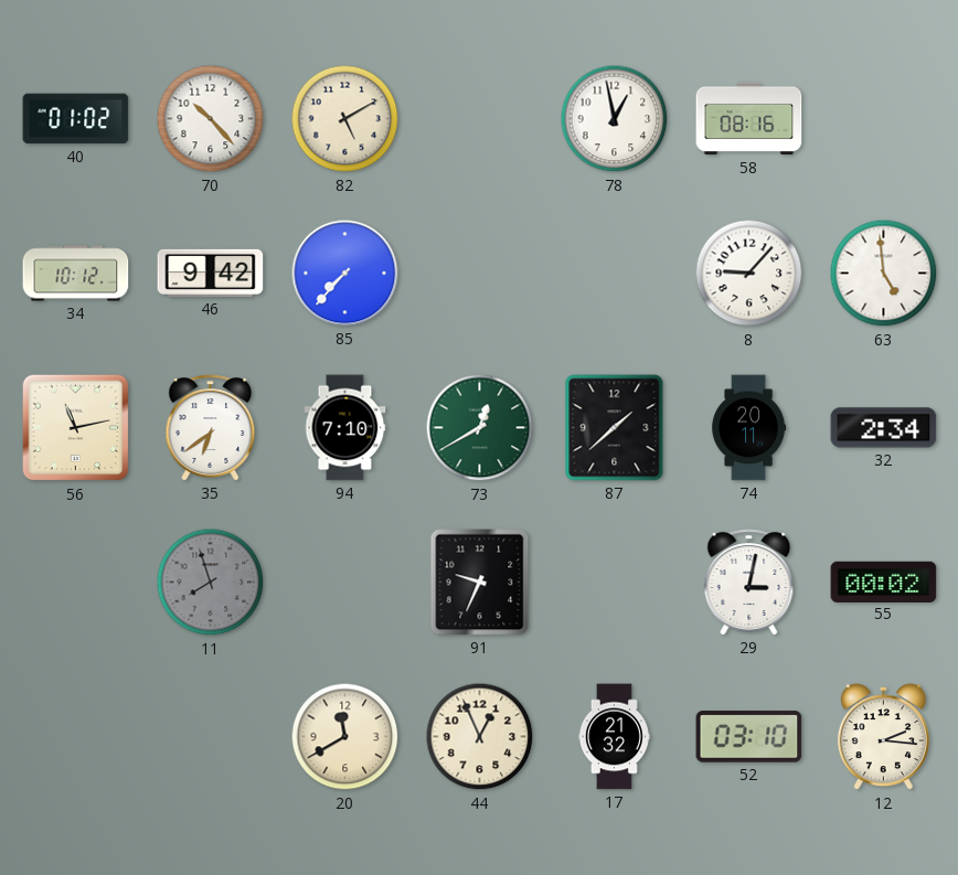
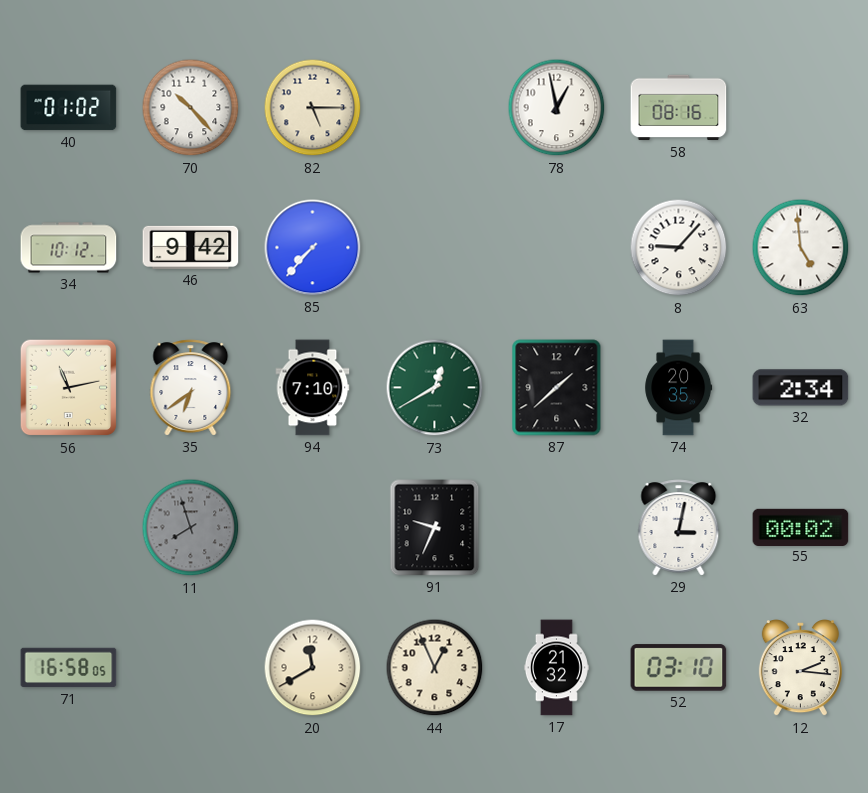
82: 5:10 -> 5:15 (313, 108)
74: 20:11 -> 20:35 (679, 388)
71: none -> 16:58 (69, 668)
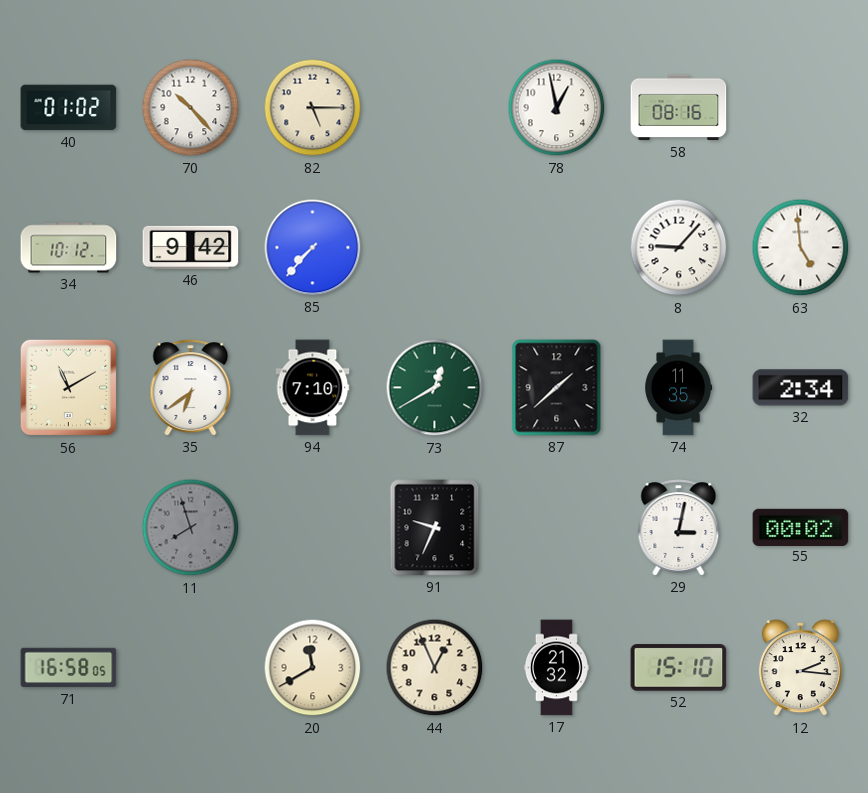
56: 11:13 -> 11:10 (69, 388)
74: 20:35 -> 11:35 (679, 388)
52: 03:10 -> 15:10 (679, 668)
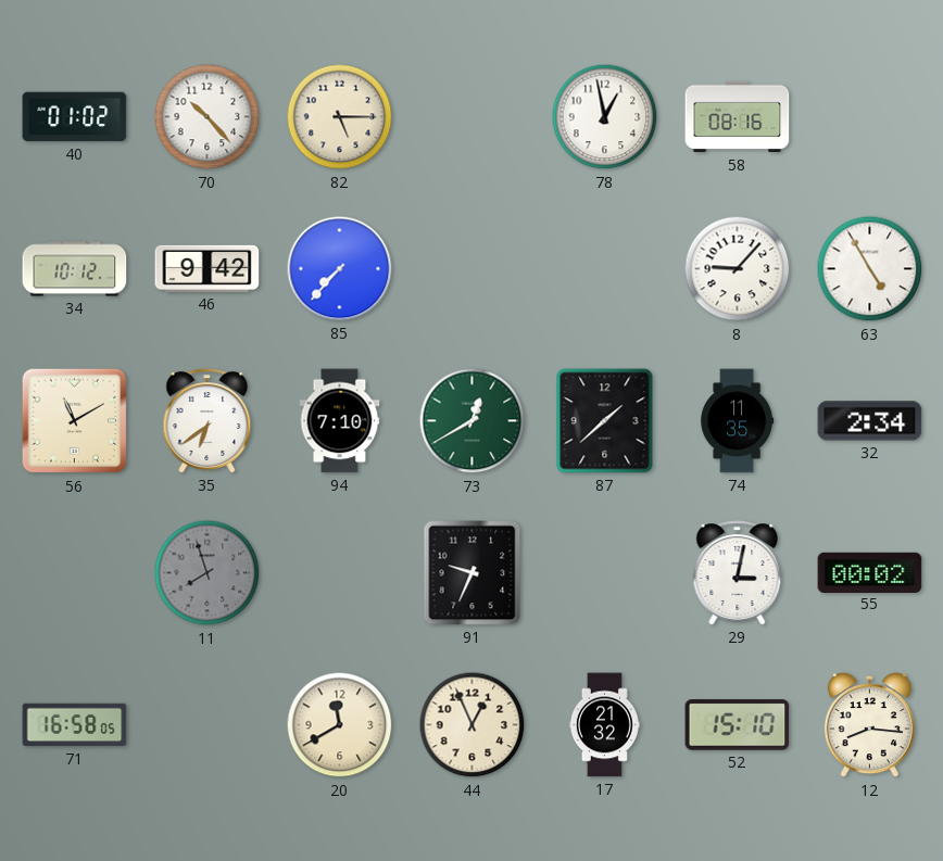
63: 4:59 -> 4:55 (870, 269)
12: 2:16 -> 8:16 (869, 725)
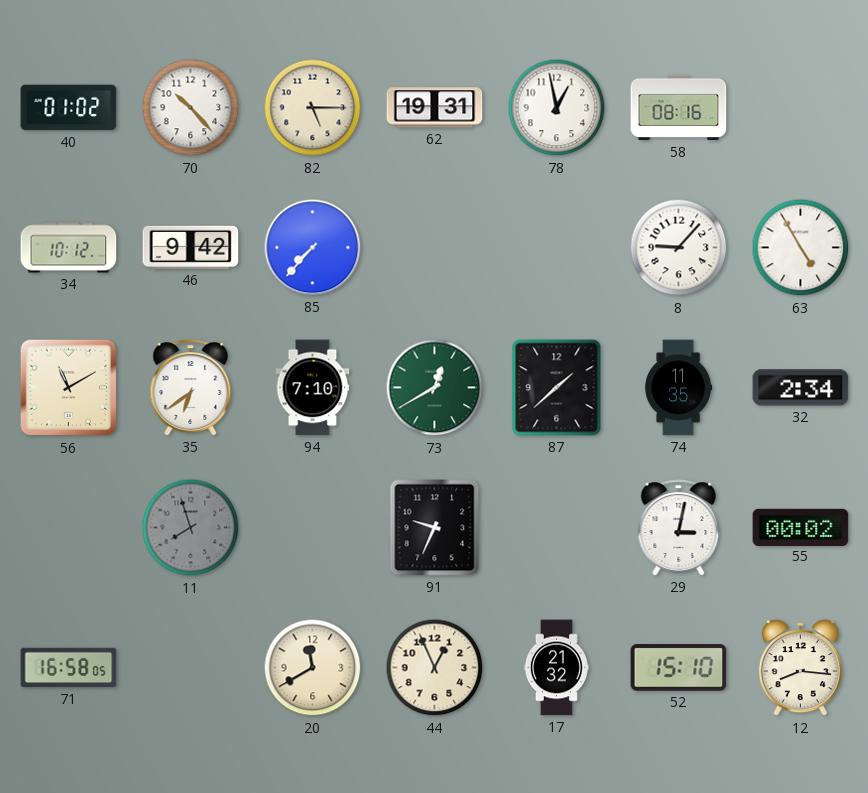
62: none -> 19:31 (435, 108)
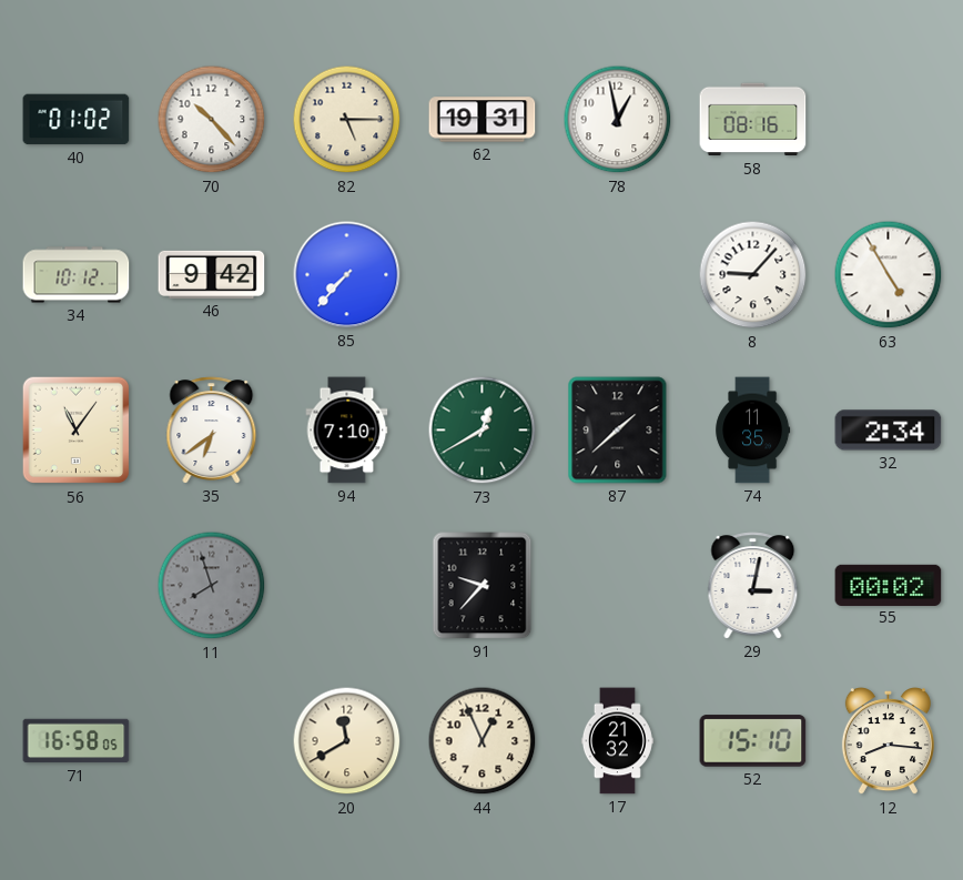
56: 11:10 -> 11:06 (77, 431)
91: 9:34 -> 9:37 (483, 586)
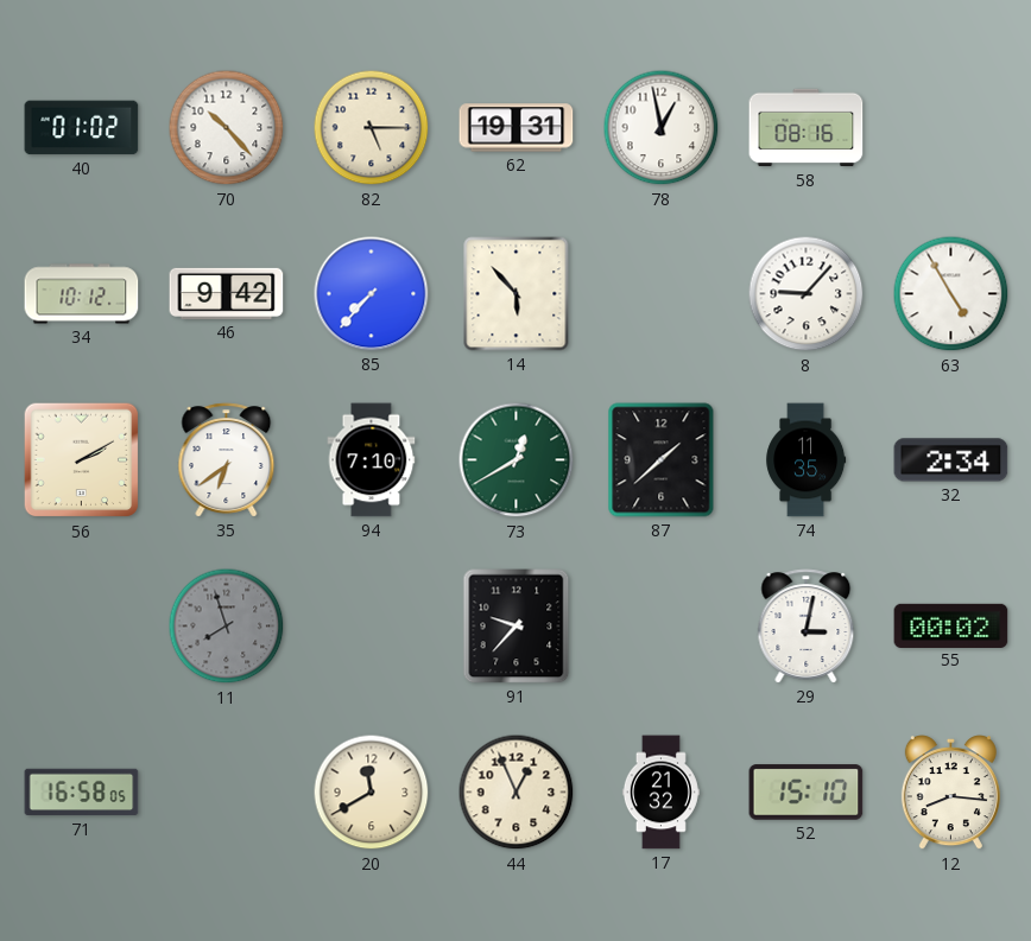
14: none -> 5:53 (517, 294)
56: 11:06 -> 2:10 (82, 460)
